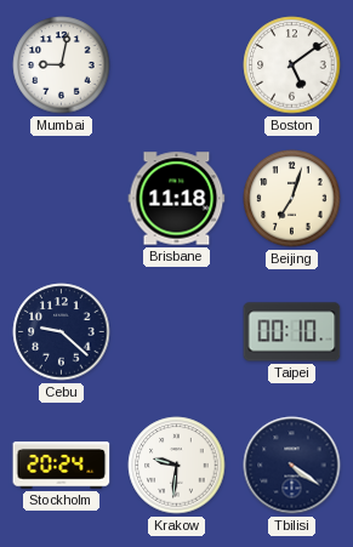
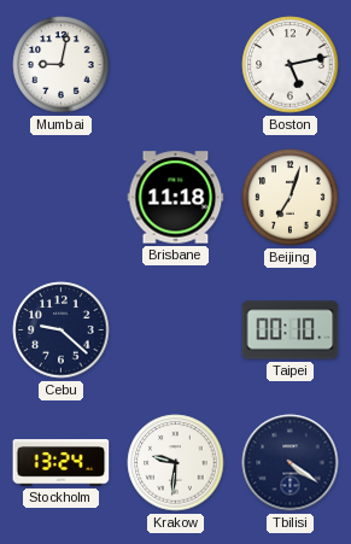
Boston: 5:09 -> 5:13 (291, 65)
Stockholm: 20:24 -> 13:24 (62, 463)
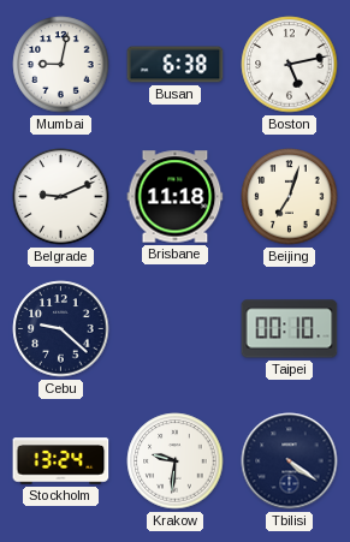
Busan: none -> 6:38 (176, 65)
Belgrade: none -> 9:11 (61, 197)
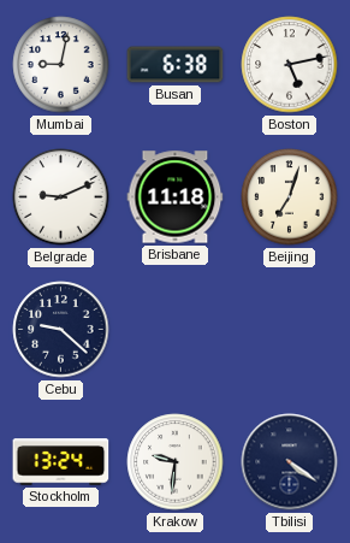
Taipei: 00:10 -> none (290, 329)
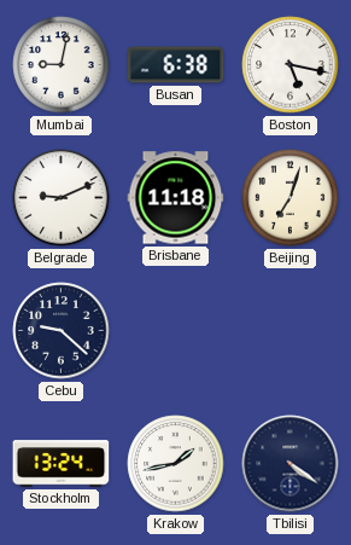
Boston: 5:13 -> 5:17 (291, 65)
Krakow: 9:31 -> 1:43 (176, 464)
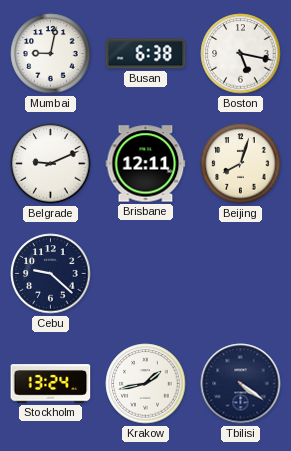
Brisbane: 11:18 -> 12:11 (146, 164)
Beijing: 7:03 -> 8:03 (241, 164)
